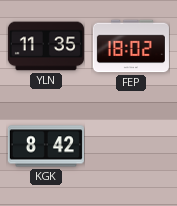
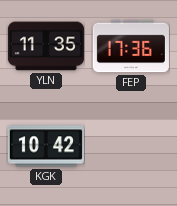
FEP: 18:02 -> 17:36 (131, 46)
KGK: 8:42 -> 10:42 (46, 146)
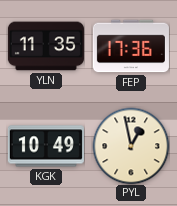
KGK: 10:42 -> 10:49 (46, 146)
PYL: none -> 12:58 (131, 146)
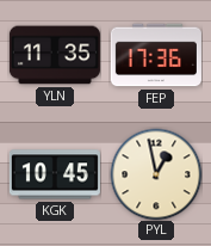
KGK: 10:49 -> 10:45 (55, 174)
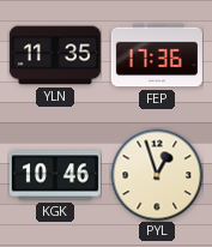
KGK: 10:45 -> 10:46 (55, 175)
PYL: 12:58 -> 12:57 (157, 175)
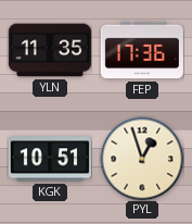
KGK: 10:46 -> 10:51 (50, 159)
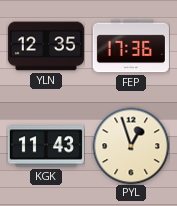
YLN: 11:35 -> 12:35 (46, 46)
KGK: 10:51 -> 11:43 (46, 146)
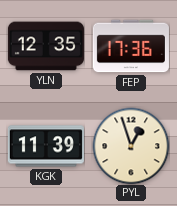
KGK: 11:43 -> 11:39 (46, 146)
